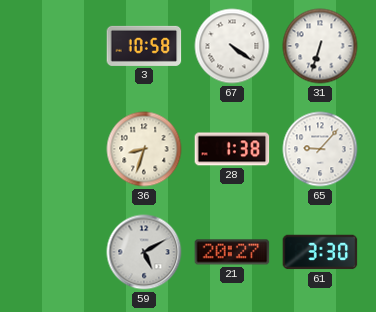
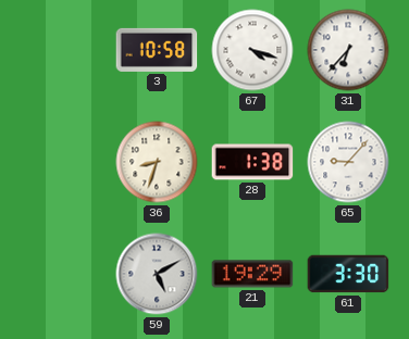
67: 4:21 -> 4:18 (252, 50)
31: 6:33 -> 6:37 (348, 50)
21: 20:27 -> 19:29 (252, 274)
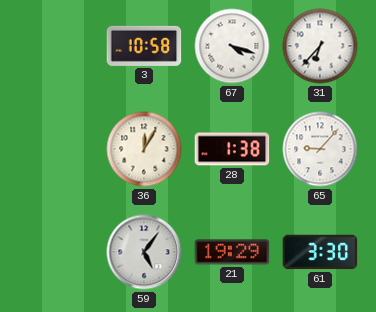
36: 8:33 -> 12:05 (144, 149)
59: 5:10 -> 5:06 (144, 252)
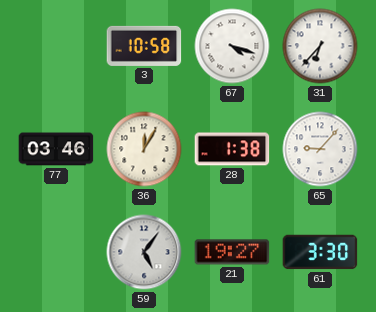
77: none -> 03:46 (56, 149)
21: 19:29 -> 19:27 (232, 252)
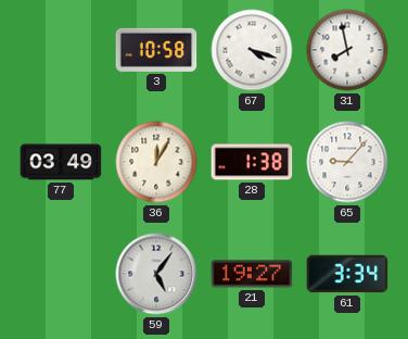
31: 6:37 -> 7:58 (347, 50)
77: 03:46 -> 03:49 (61, 162)
61: 3:30 -> 3:34 (347, 274)
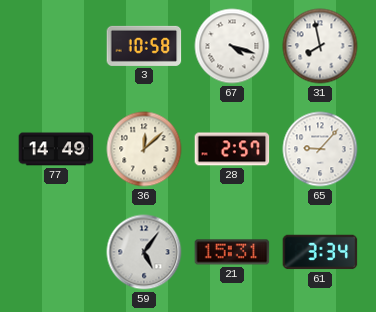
77: 03:49 -> 14:49 (56, 149)
36: 12:05 -> 12:08 (144, 149)
28: 1:38 -> 2:57 (232, 149)
21: 19:27 -> 15:31 (232, 252)
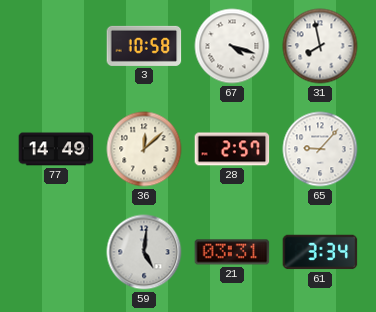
59: 5:06 -> 5:01 (144, 252)
21: 15:31 -> 03:31 (232, 252)
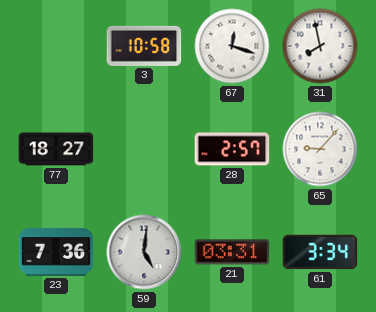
67: 4:18 -> 12:18 (232, 46)
77: 14:49 -> 18:27 (56, 149)
36: 12:08 -> none (144, 149)
23: none -> 7:36 (56, 252)
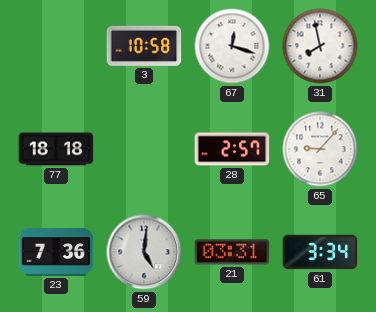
77: 18:27 -> 18:18 (56, 149)
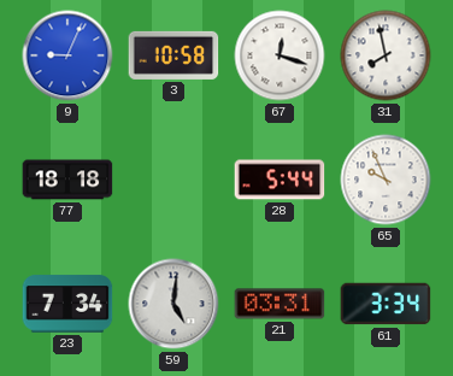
9: none -> 9:04 (67, 55)
28: 2:57 -> 5:44 (280, 180)
65: 9:07 -> 9:56 (386, 180)
23: 7:36 -> 7:34 (67, 304)
